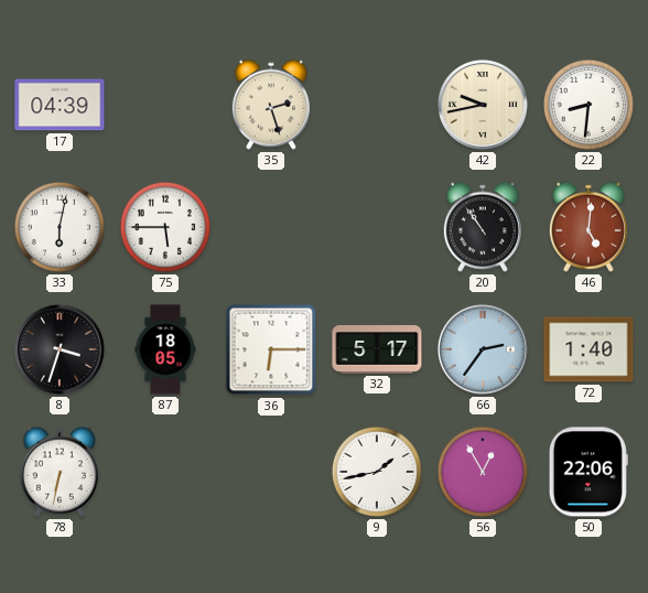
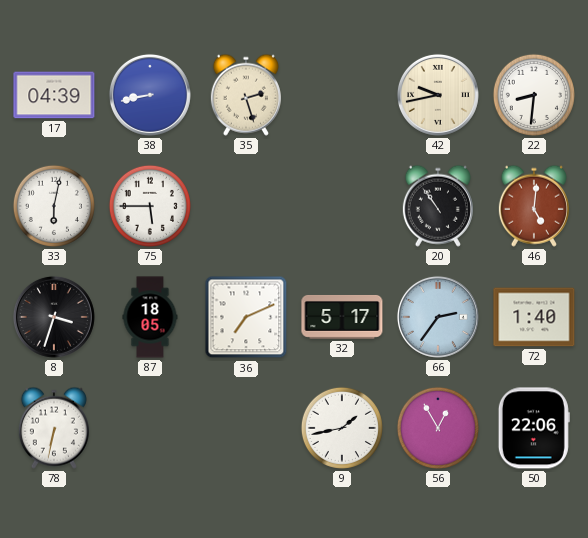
38: none -> 8:43 (150, 95)
36: 6:15 -> 7:11 (246, 317)
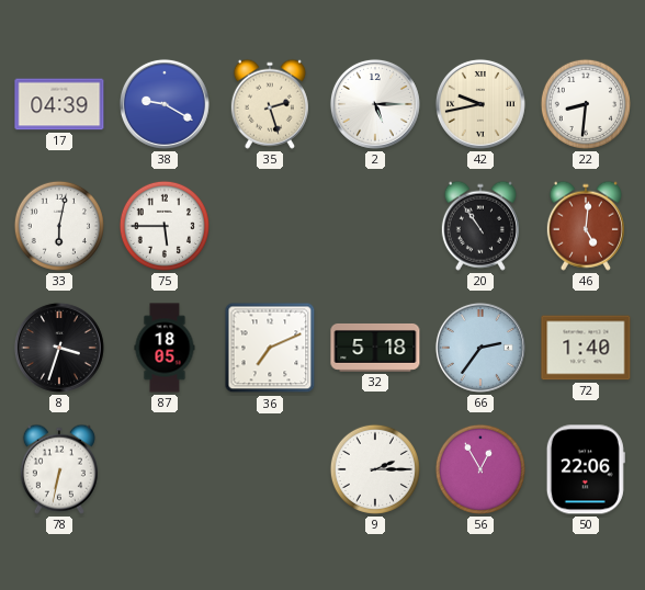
38: 8:43 -> 9:20 (165, 104)
2: none -> 5:15 (375, 104)
32: 5:17 -> 5:18 (375, 348)
9: 1:43 -> 2:15 (375, 469)
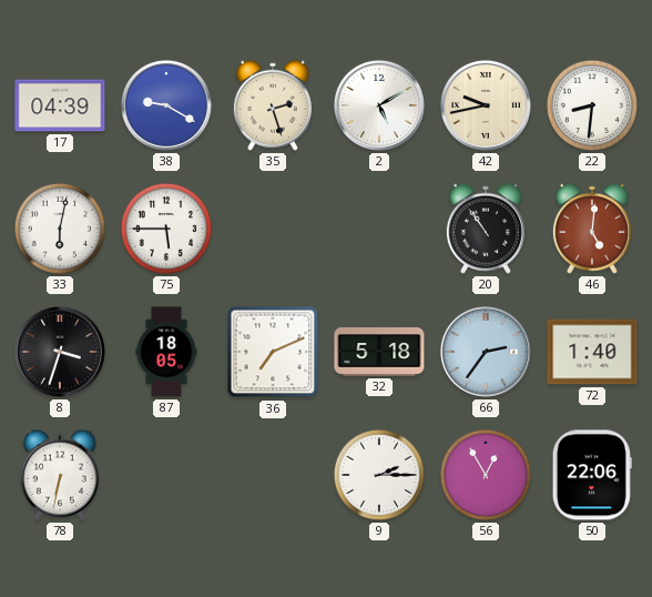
2: 5:15 -> 5:10 (379, 105)
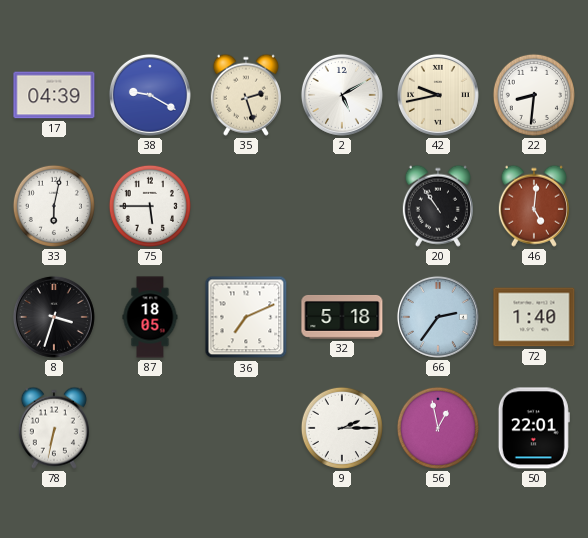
56: 12:55 -> 12:58 (438, 428)
50: 22:06 -> 22:01 (534, 428)
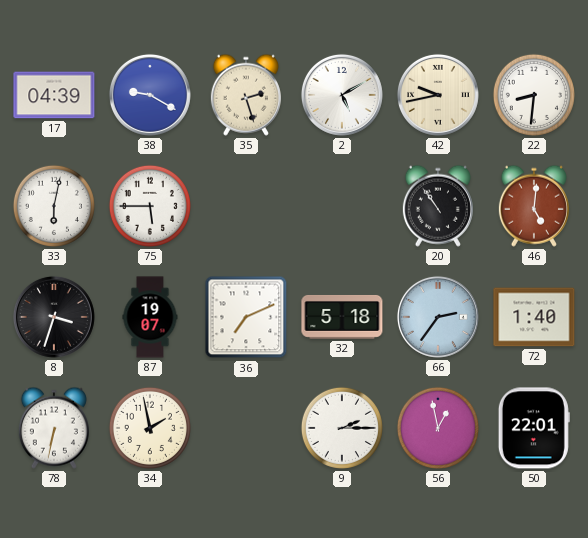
87: 18:05 -> 19:07 (150, 317)
34: none -> 1:58 (150, 428)
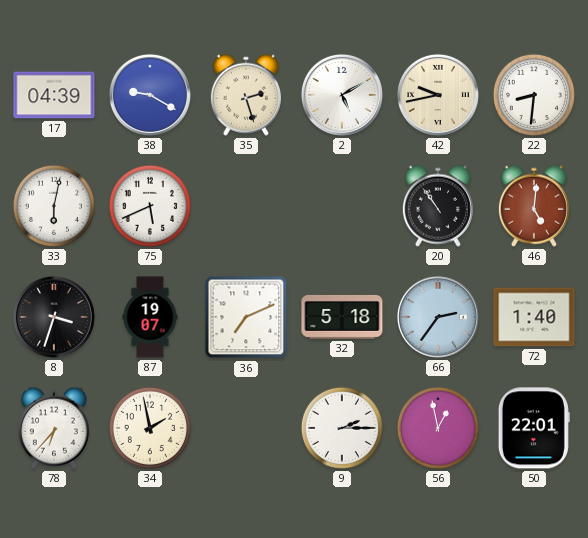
75: 5:45 -> 5:41 (150, 206)
78: 6:32 -> 6:37 (54, 428)
